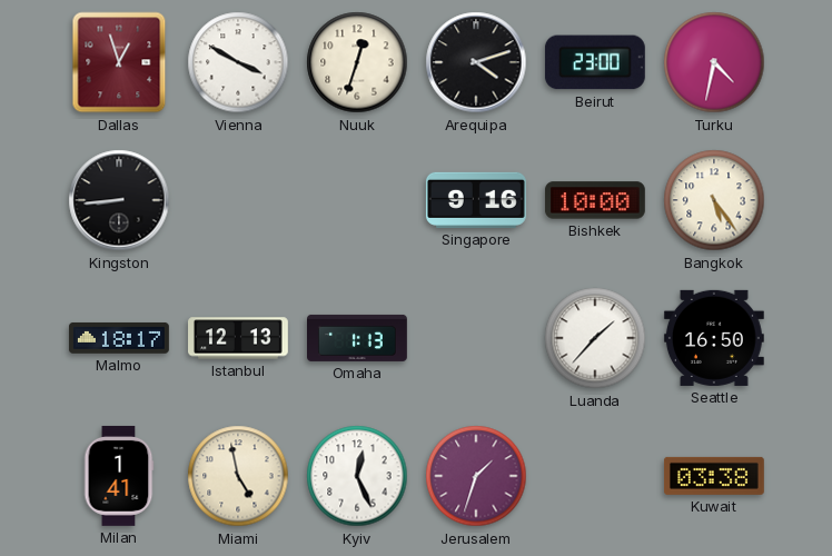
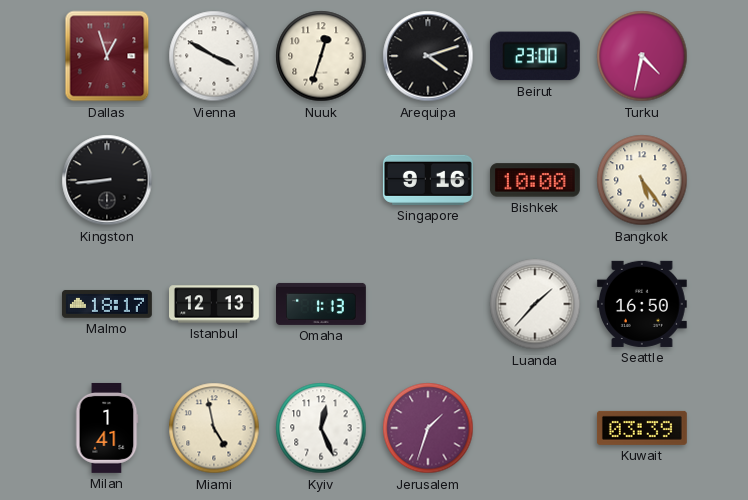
Kuwait: 03:38 -> 03:39 (642, 428)
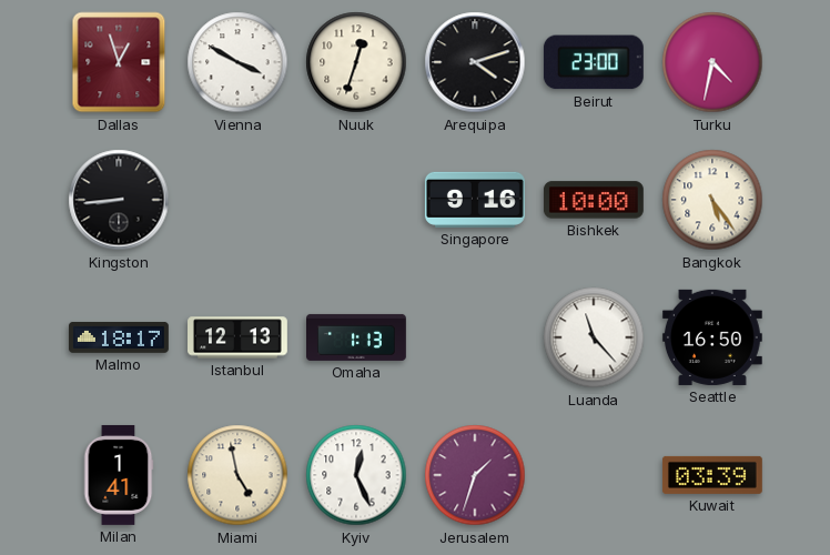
Luanda: 1:37 -> 11:23 (594, 337)
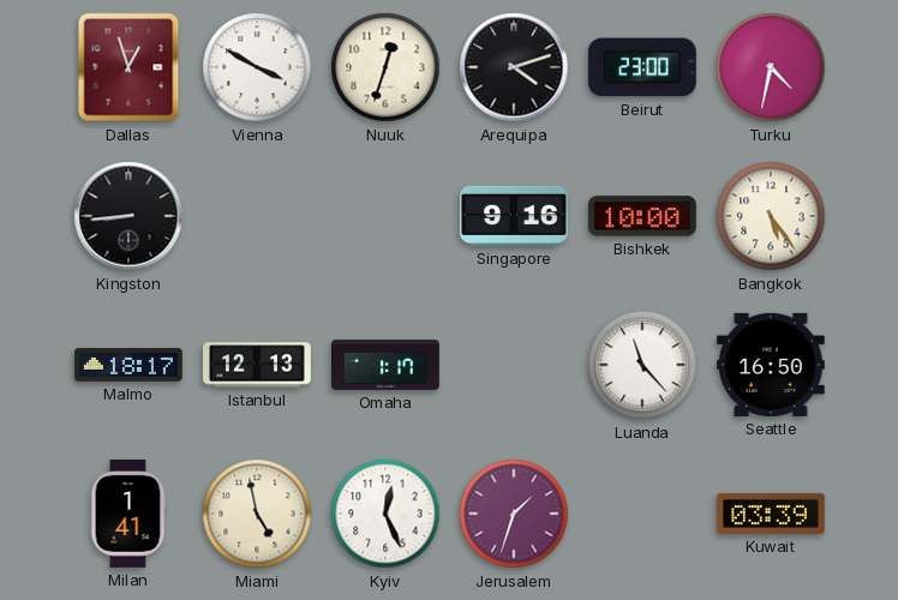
Omaha: 1:13 -> 1:17 (387, 365)
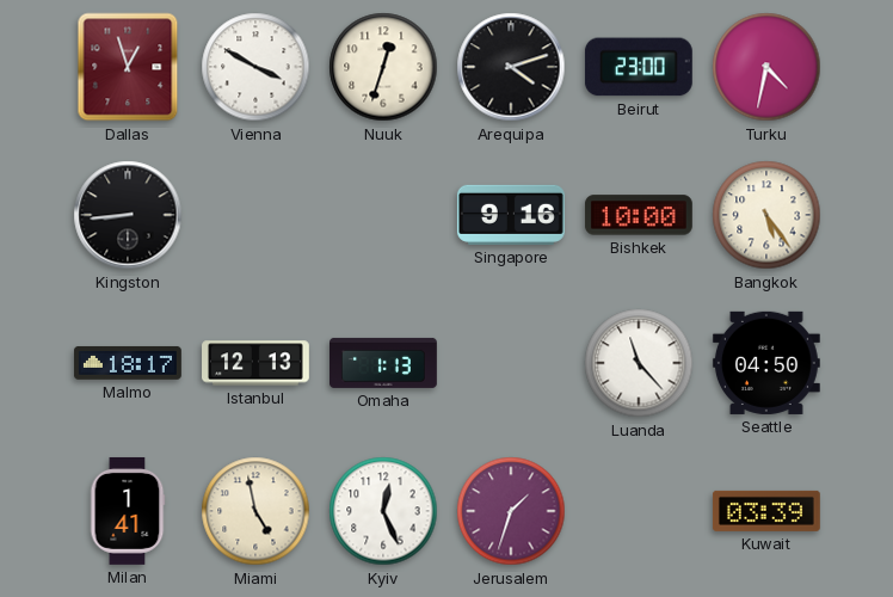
Omaha: 1:17 -> 1:13 (384, 363)
Seattle: 16:50 -> 04:50 (766, 363)
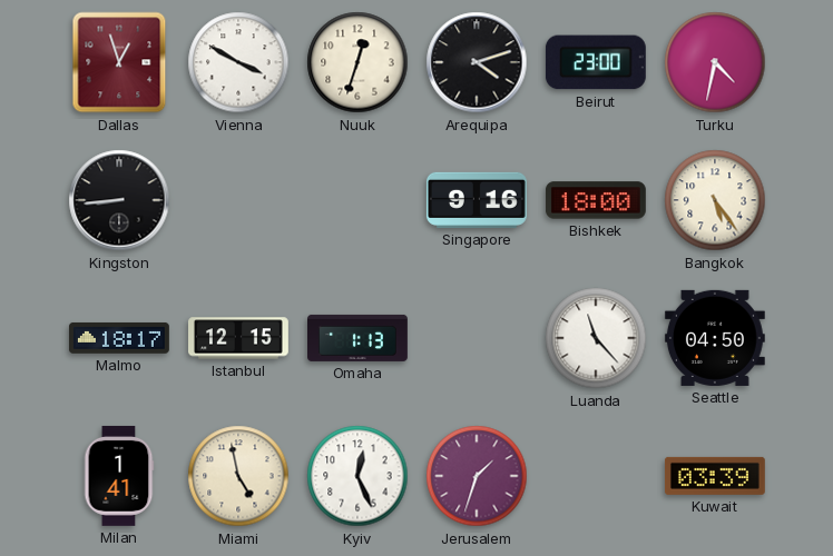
Bishkek: 10:00 -> 18:00 (596, 200)
Istanbul: 12:13 -> 12:15 (239, 338)
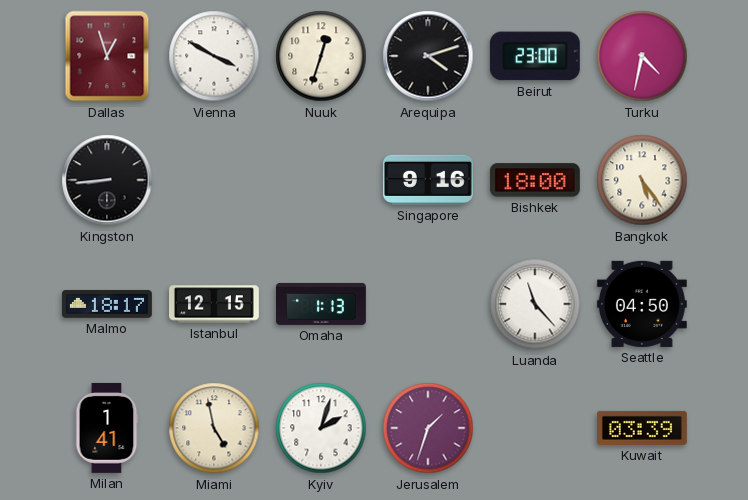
Kyiv: 12:26 -> 2:03 (321, 428)
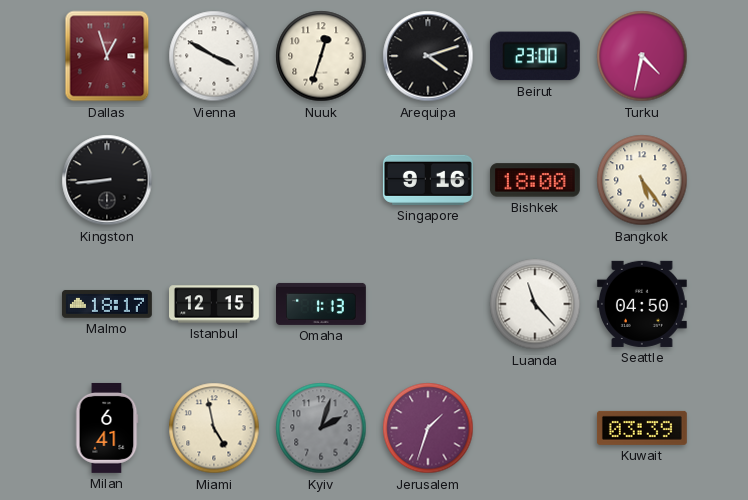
Milan: 1:41 -> 6:41 (107, 428)
Kyiv dial: white -> grey (321, 428)
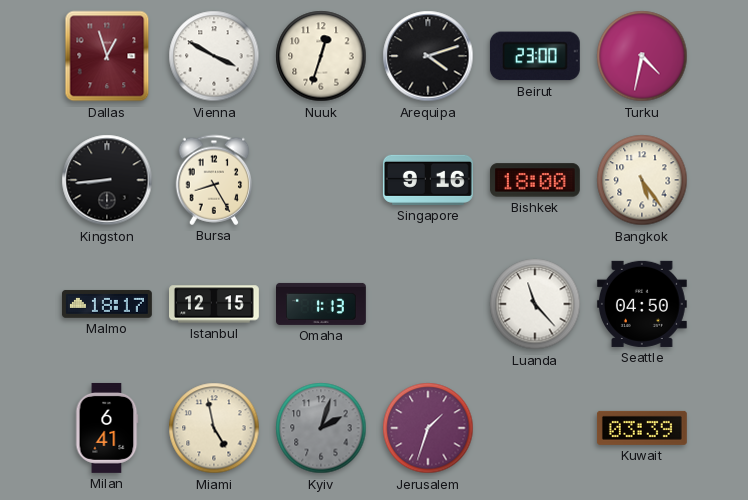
Bursa: none -> 8:25 (214, 180)
